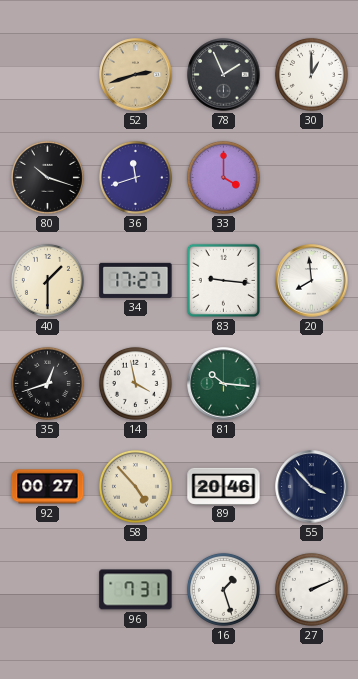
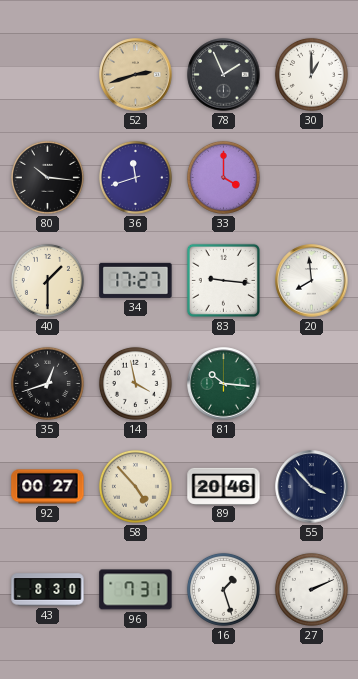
80: 10:18 -> 10:16 (47, 177)
43: none -> 8:30 (48, 590)
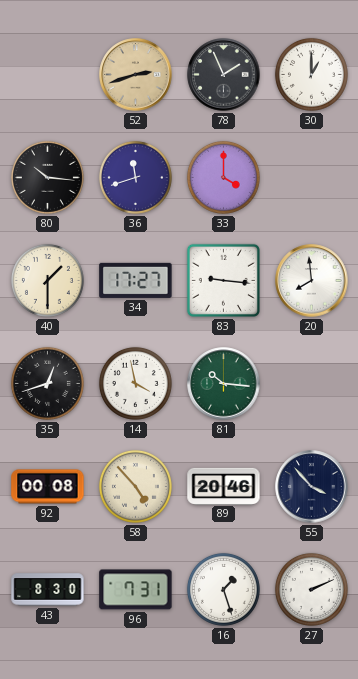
92: 00:27 -> 00:08 (48, 487)
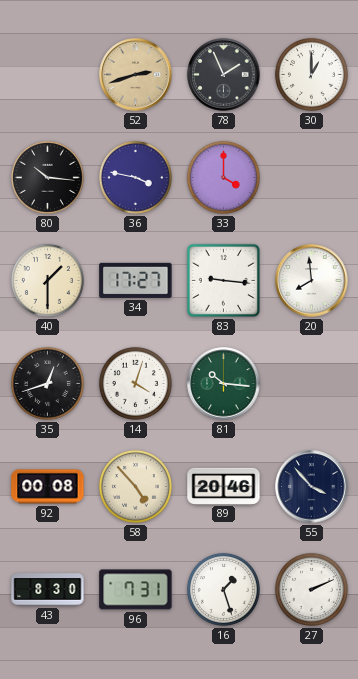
36: 11:42 -> 3:47 (135, 177)
14: 3:58 -> 4:03 (135, 383)
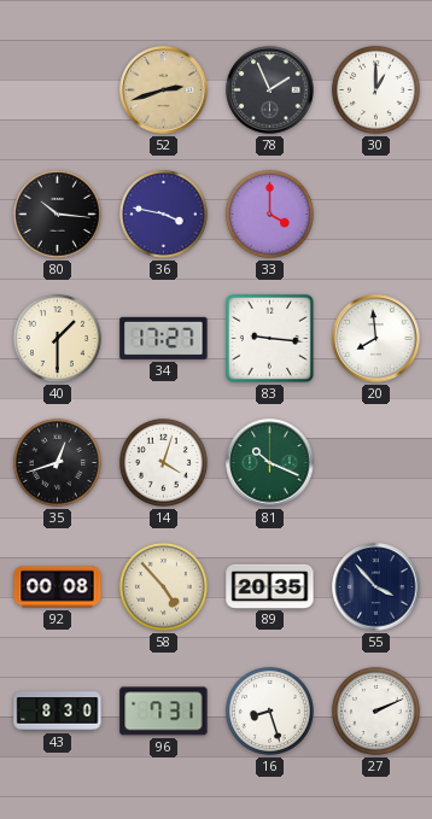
81: 10:16 -> 10:19 (270, 463)
89: 20:46 -> 20:35 (270, 586)
16: 1:27 -> 8:27 (269, 710)
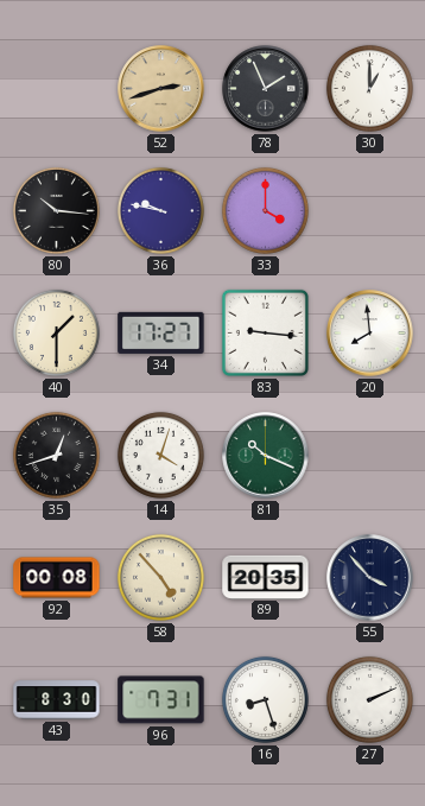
36: 3:47 -> 9:47 (160, 210)
